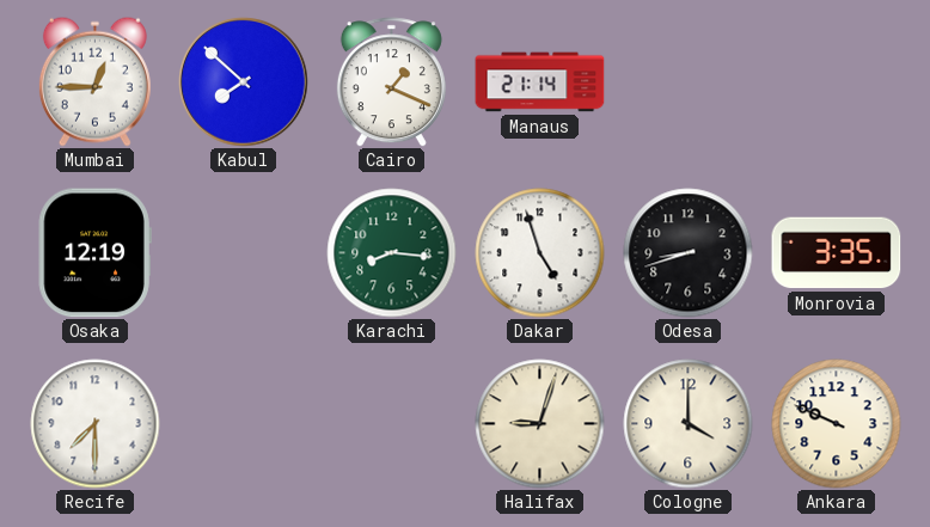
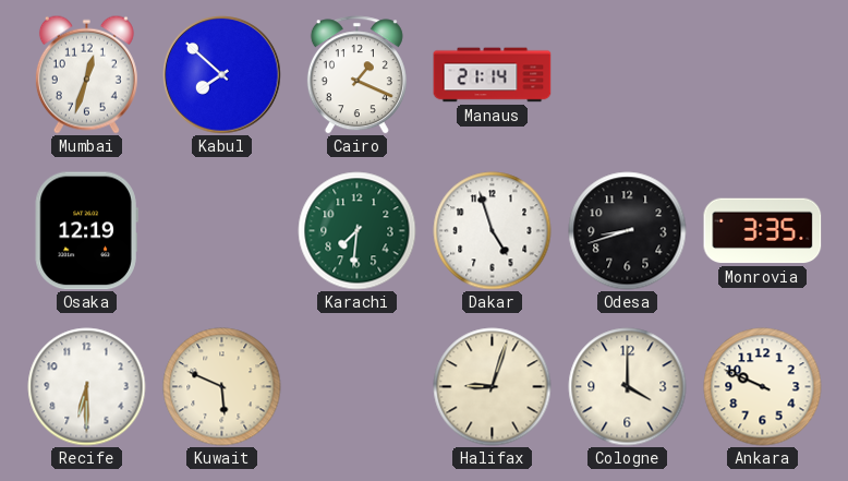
Mumbai: 12:45 -> 12:33 (86, 74)
Karachi: 8:16 -> 7:31 (358, 231)
Recife: 7:30 -> 6:30 (87, 387)
Kuwait: none -> 5:49 (222, 387)
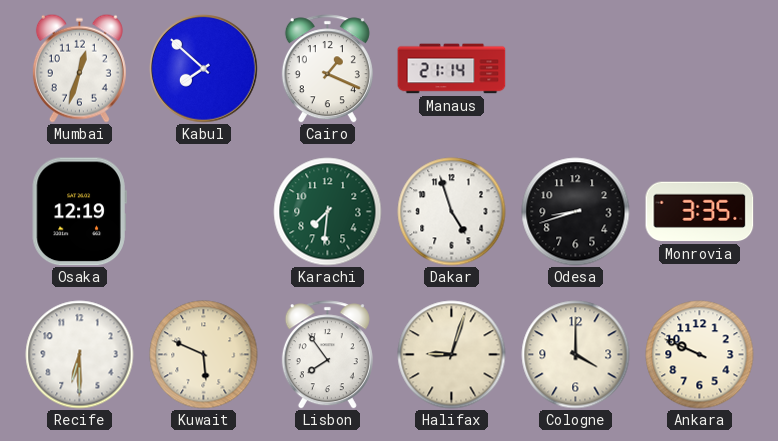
Lisbon: none -> 7:54 (327, 355)
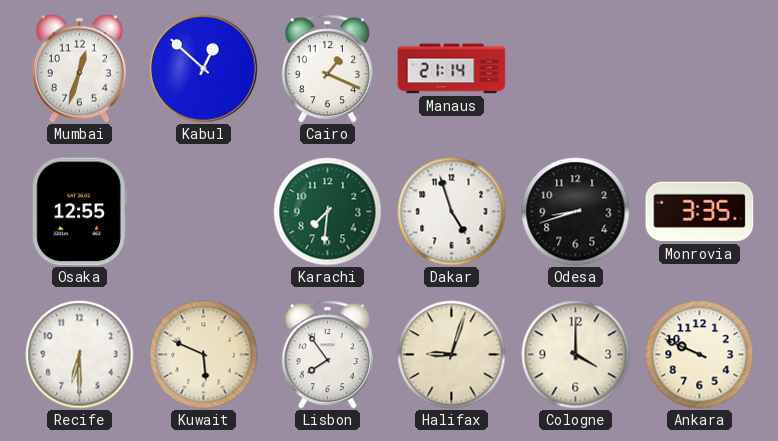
Kabul: 7:52 -> 12:52 (204, 69)
Osaka: 12:19 -> 12:55 (79, 212)
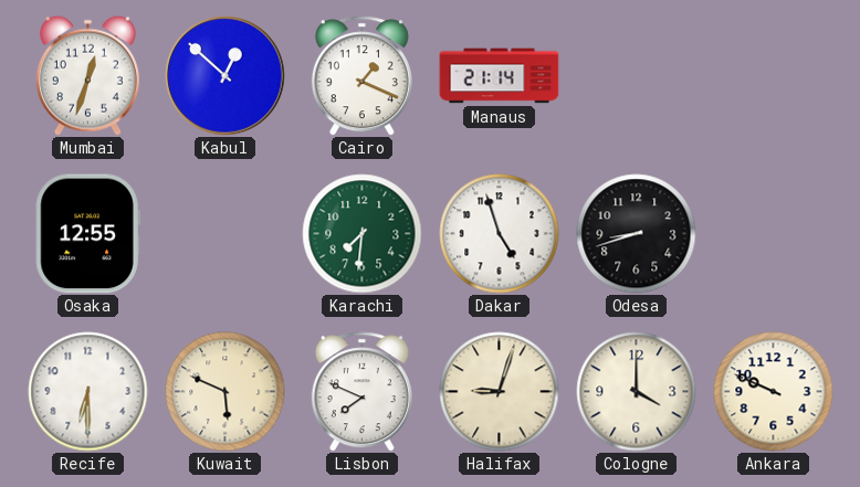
Monrovia: 3:35 -> none (700, 212)
Lisbon: 7:54 -> 7:49 (361, 392)
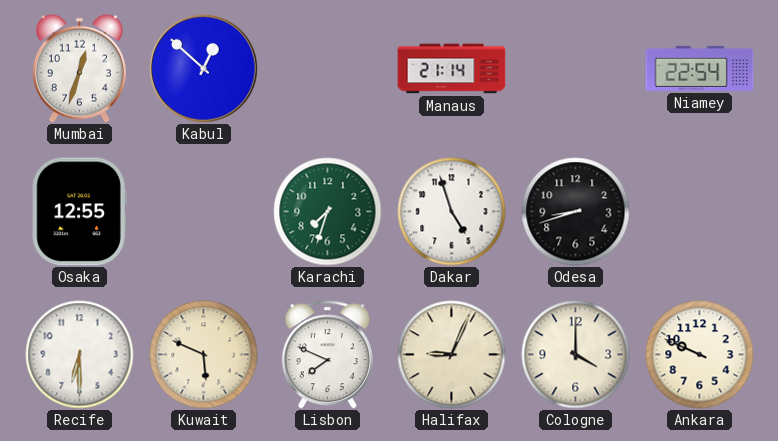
Cairo: 1:19 -> none (361, 76)
Niamey: none -> 22:54 (700, 68)
Karachi: 7:31 -> 7:33 (328, 212)
Halifax: 9:03 -> 9:04 (452, 355)
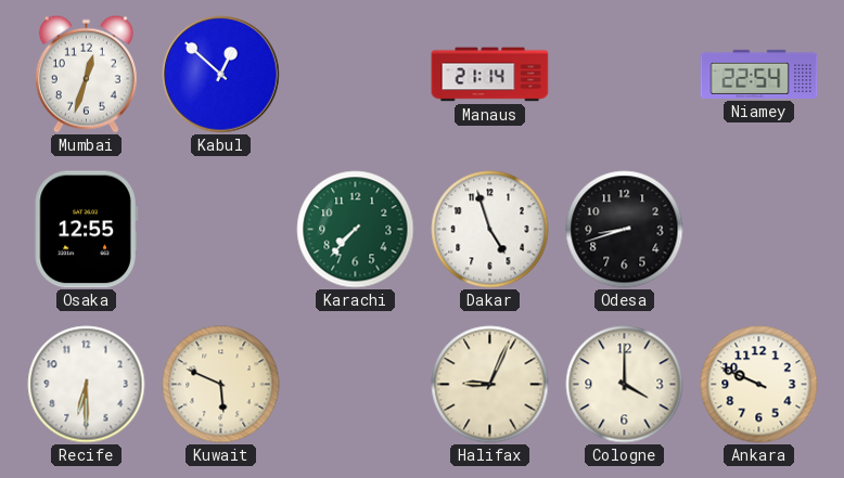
Karachi: 7:33 -> 7:37 (356, 230)
Lisbon: 7:49 -> none (327, 355)
